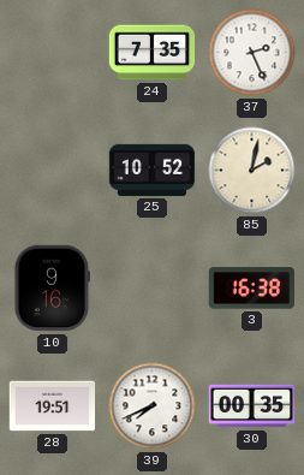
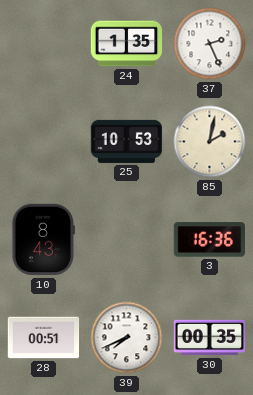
24: 7:35 -> 1:35 (127, 44)
25: 10:52 -> 10:53 (127, 141)
10: 9:16 -> 8:43 (43, 240)
3: 16:38 -> 16:36 (209, 240)
28: 19:51 -> 00:51 (44, 338)
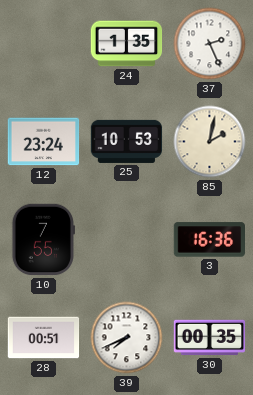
12: none -> 23:24 (44, 142)
10: 8:43 -> 7:55 (43, 240)
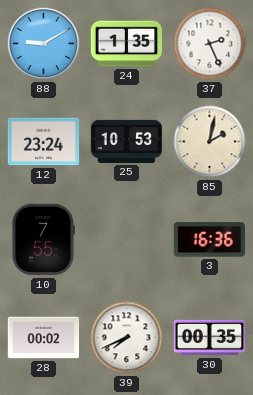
88: none -> 9:10 (44, 44)
28: 00:51 -> 00:02 (44, 338)
